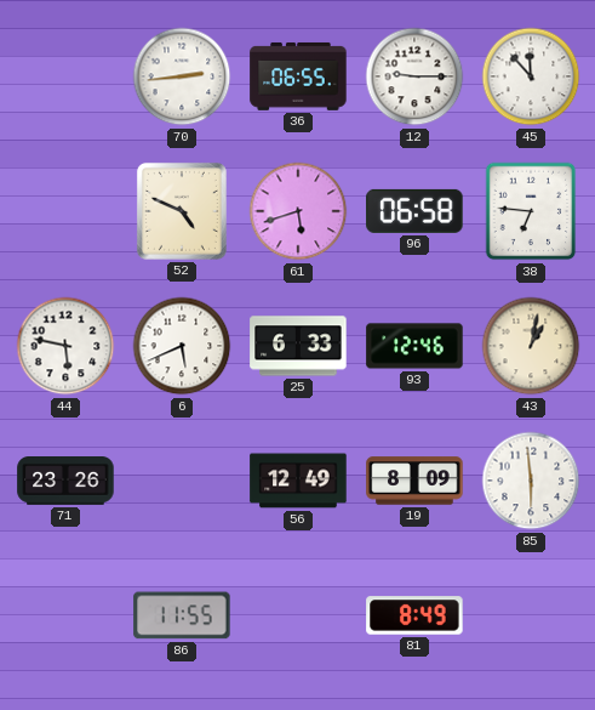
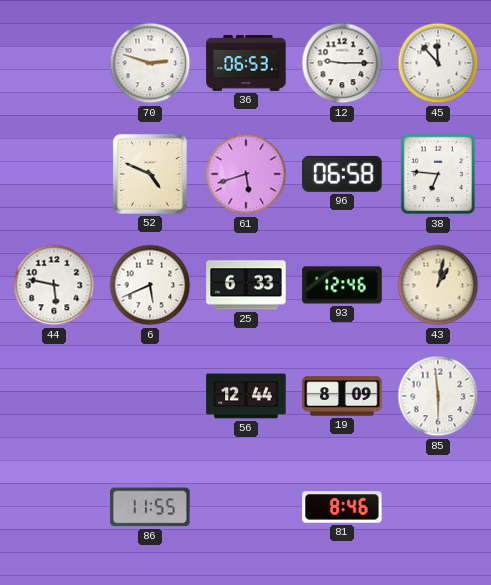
70: 2:44 -> 2:48 (150, 63)
36: 06:55 -> 06:53 (246, 63)
71: 23:26 -> none (65, 482)
56: 12:49 -> 12:44 (246, 396)
81: 8:49 -> 8:46 (342, 507)
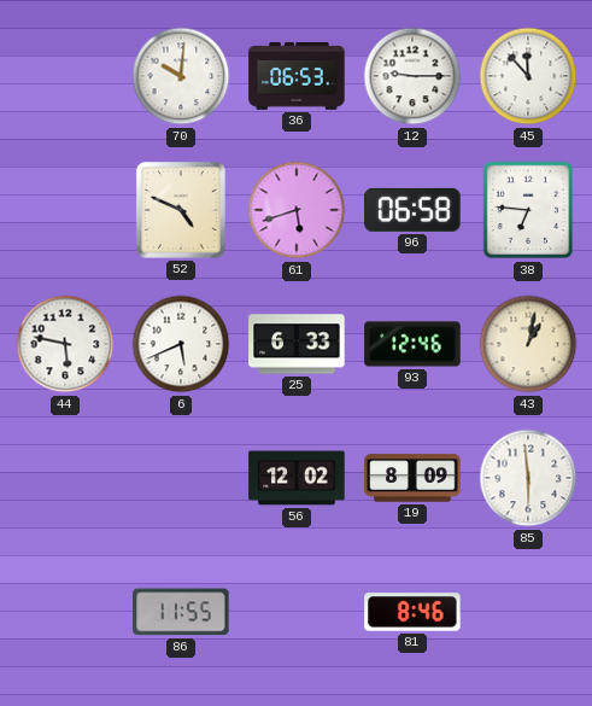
70: 2:48 -> 10:01 (181, 76)
56: 12:44 -> 12:02 (297, 478)
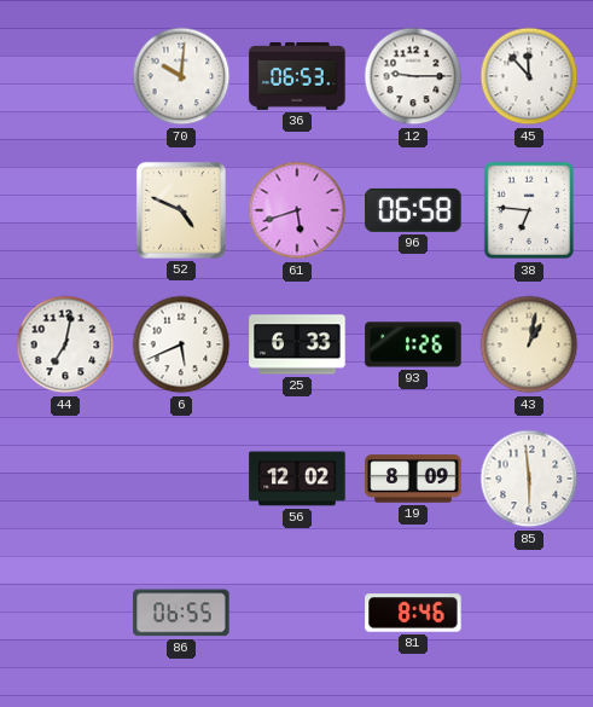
44: 5:47 -> 7:02 (65, 344)
93: 12:46 -> 1:26 (413, 344)
86: 11:55 -> 06:55 (181, 613)
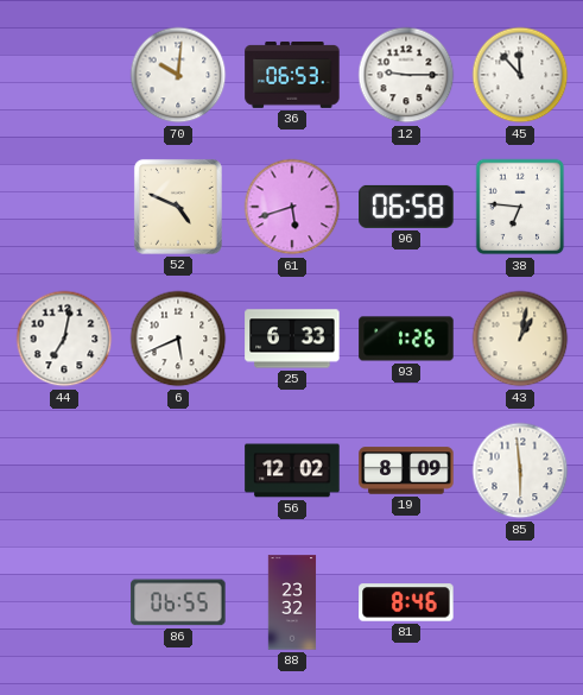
88: none -> 23:32 (292, 602)
